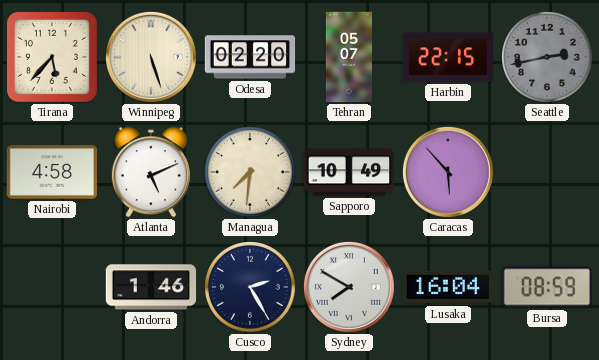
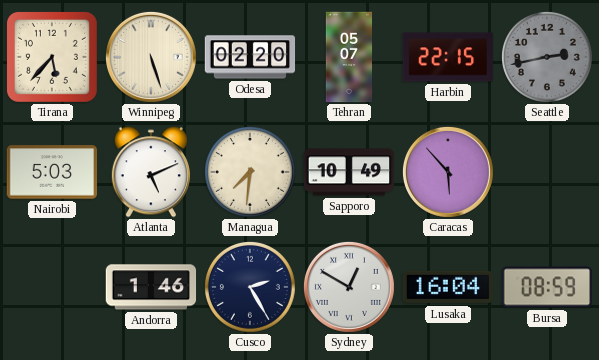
Nairobi: 4:58 -> 5:03 (52, 172)
Sydney: 7:50 -> 12:50 (349, 287)
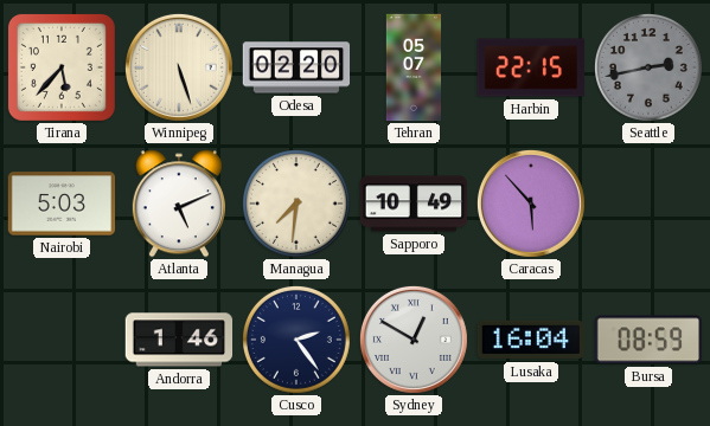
Cusco: 2:25 -> 2:24 (296, 340)
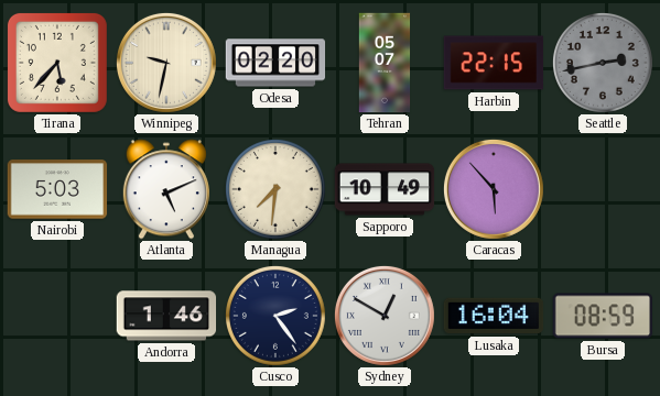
Winnipeg: 5:27 -> 9:32 (166, 63)
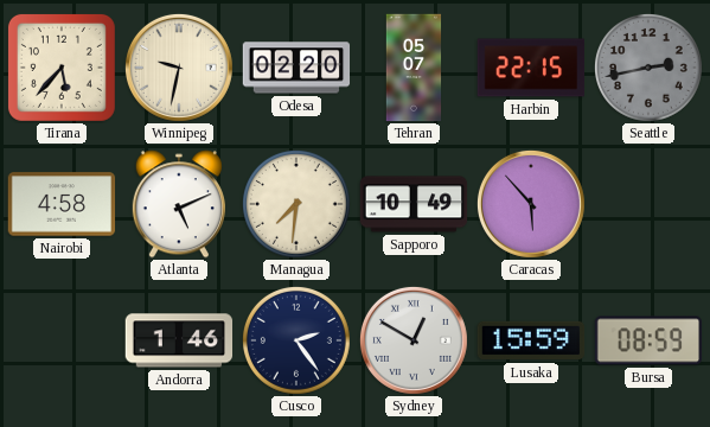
Nairobi: 5:03 -> 4:58 (62, 204)
Lusaka: 16:04 -> 15:59 (531, 340)
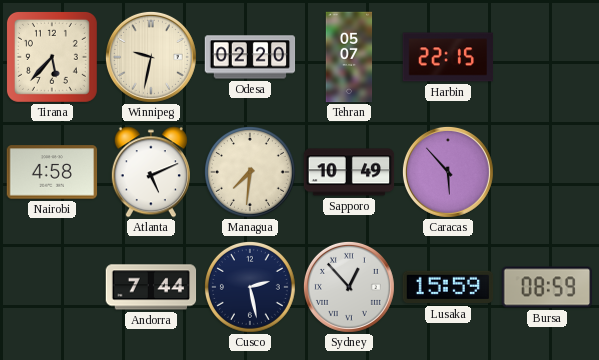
Seattle: 2:43 -> none (648, 68)
Andorra: 1:46 -> 7:44 (151, 287)
Cusco: 2:24 -> 2:28 (250, 287)
Sydney: 12:50 -> 12:53 (349, 287)
